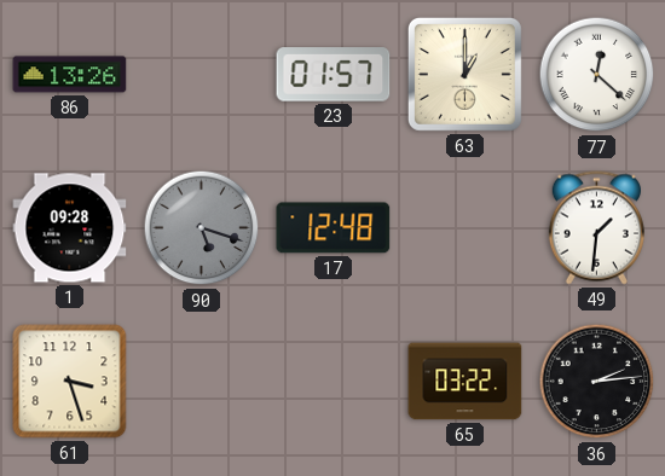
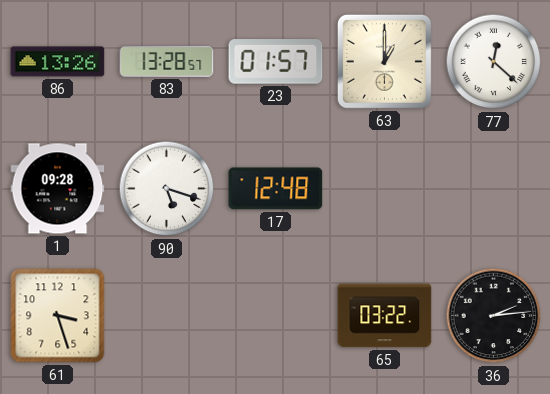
83: none -> 13:28 (167, 62)
90 dial: grey -> white (167, 189)
49: 1:31 -> none (596, 228)
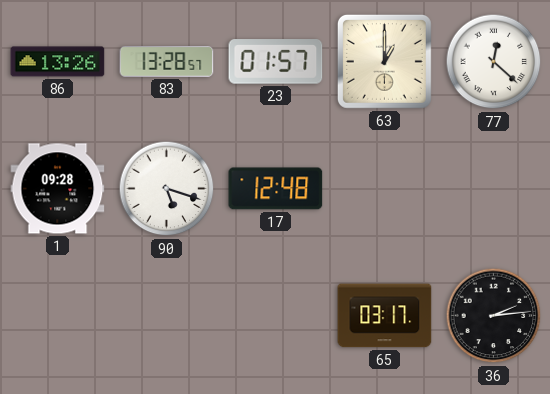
61: 3:27 -> none (58, 316)
65: 03:22 -> 03:17 (385, 316)
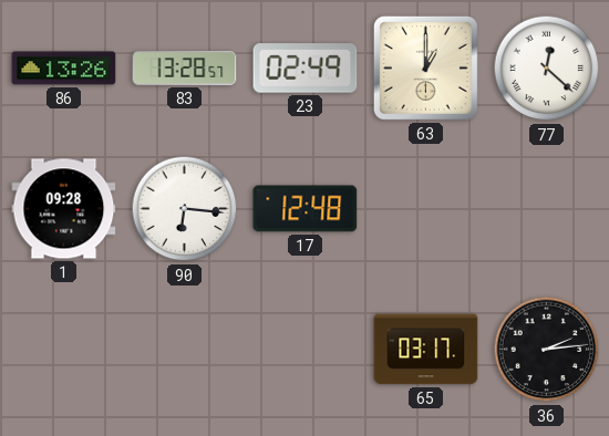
23: 01:57 -> 02:49 (306, 69)
90: 5:18 -> 6:16 (185, 209)
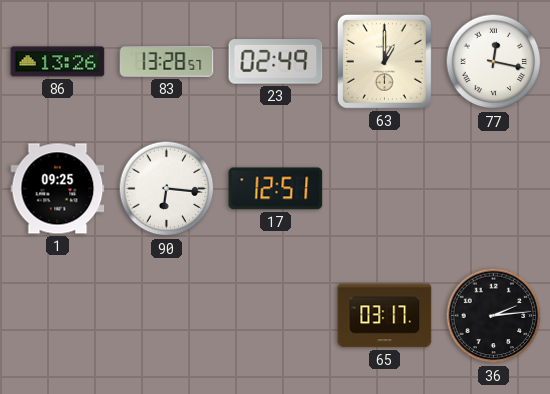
77: 12:22 -> 12:17 (494, 62)
1: 09:28 -> 09:25 (58, 189)
17: 12:48 -> 12:51 (276, 189)
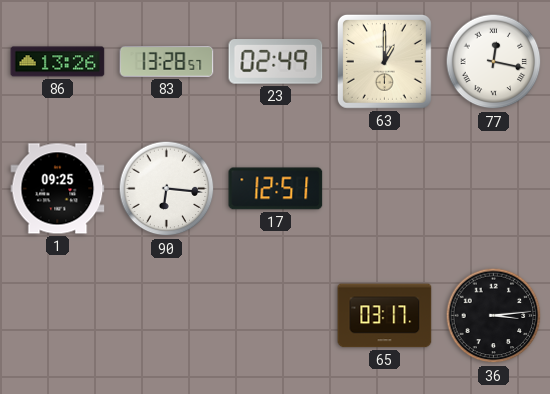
36: 2:14 -> 3:14 (494, 316)
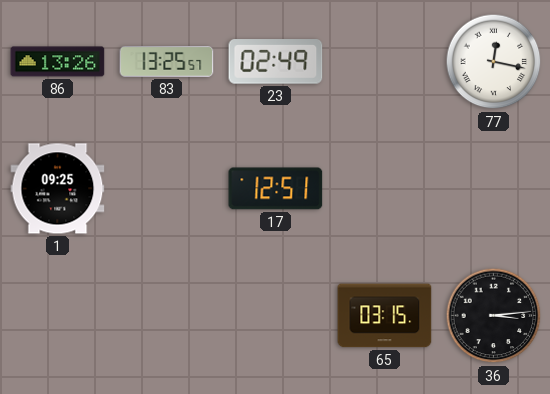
83: 13:28 -> 13:25 (167, 62)
63: 1:00 -> none (384, 61)
90: 6:16 -> none (167, 189)
65: 03:17 -> 03:15 (385, 316)
